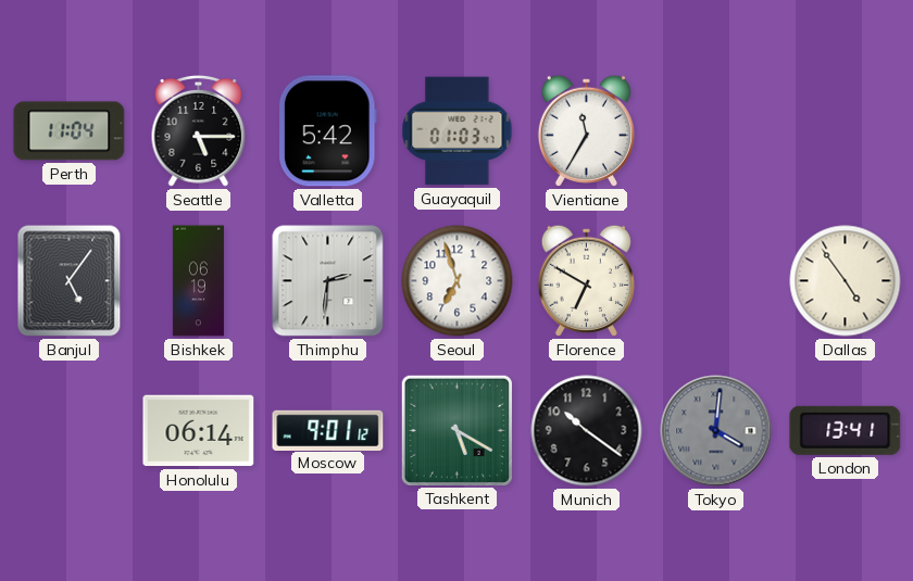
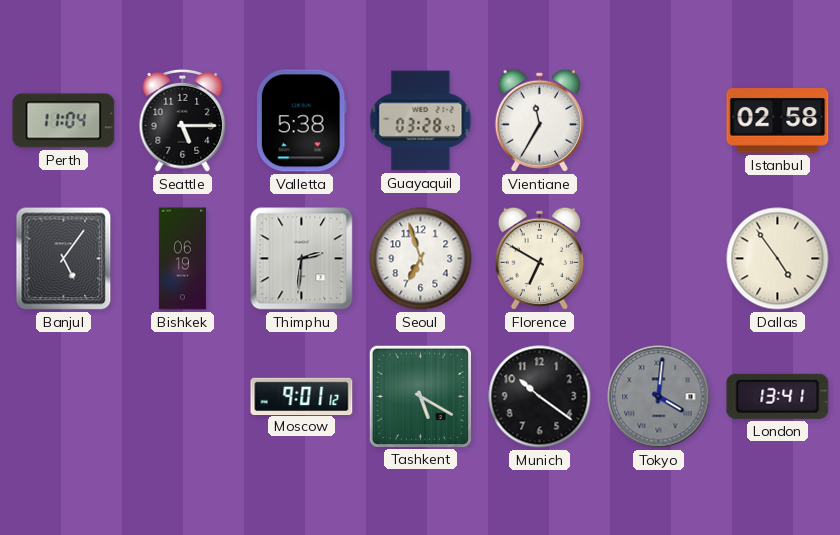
Valletta: 5:42 -> 5:38 (301, 121)
Guayaquil: 01:03 -> 03:28 (421, 121)
Istanbul: none -> 02:58 (778, 121)
Honolulu: 06:14 -> none (199, 431)
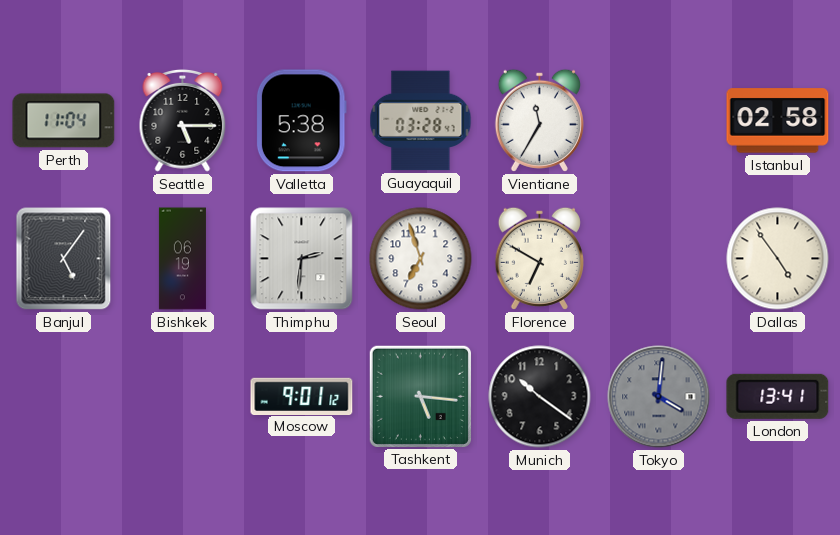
Tashkent: 5:20 -> 5:16 (420, 396)
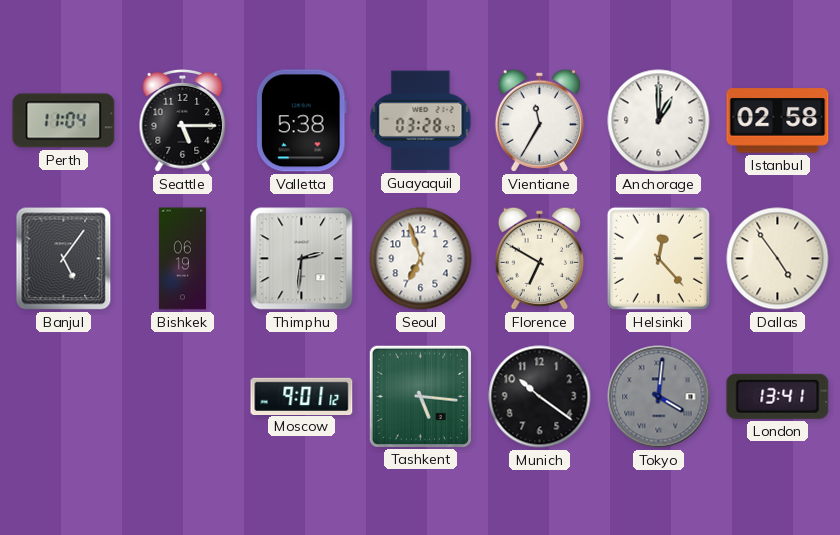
Anchorage: none -> 1:00 (659, 121)
Helsinki: none -> 12:23 (658, 258)
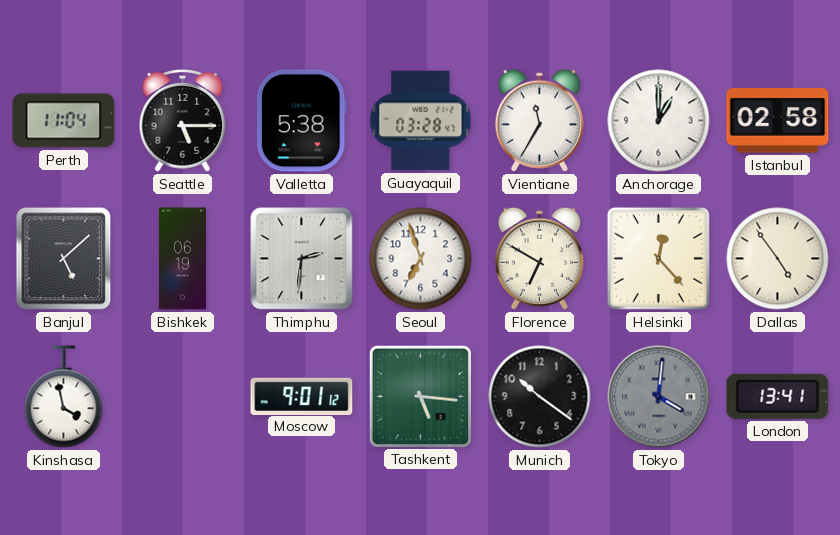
Banjul: 5:06 -> 5:08 (64, 259)
Kinshasa: none -> 3:58 (64, 397)
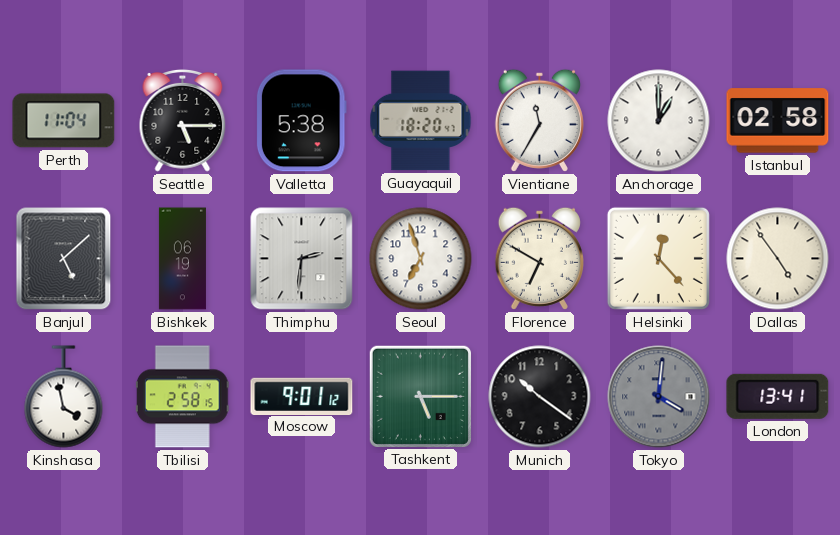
Guayaquil: 03:28 -> 18:20 (421, 121)
Tbilisi: none -> 2:58 (182, 397)
Tashkent: 5:16 -> 5:15 (420, 396)
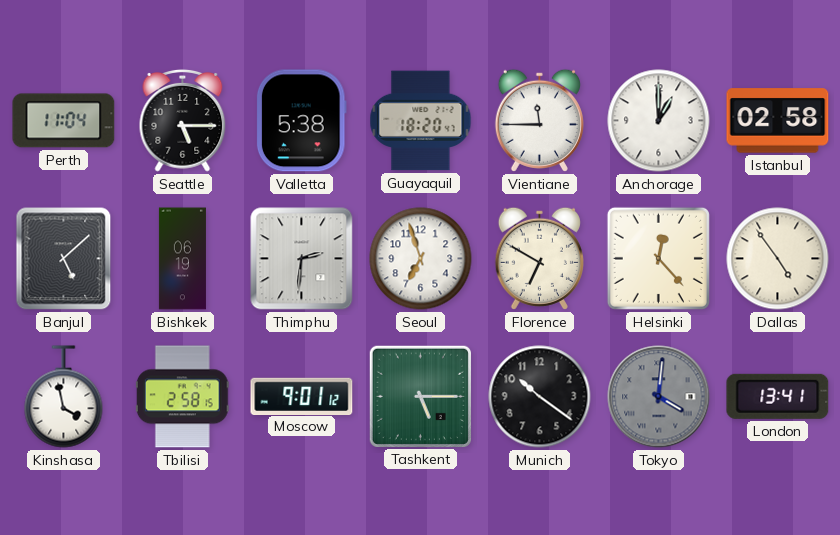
Vientiane: 11:35 -> 11:45 (539, 120)
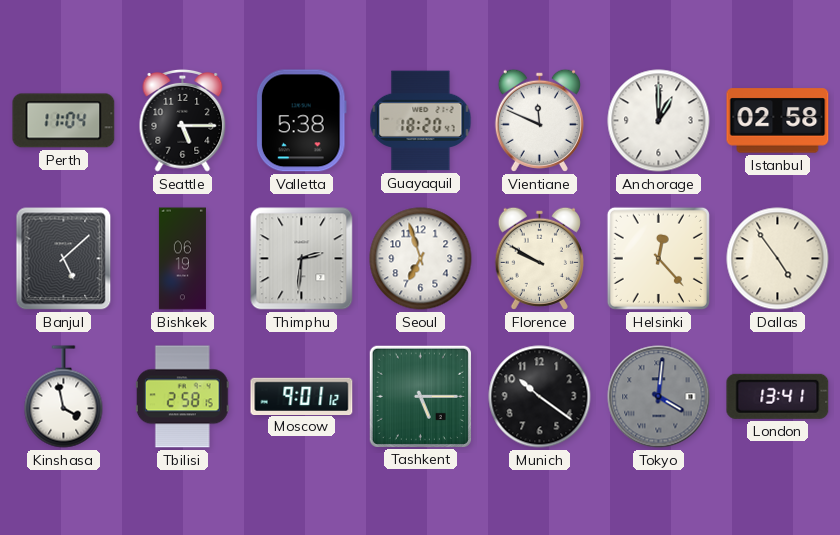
Vientiane: 11:45 -> 11:49 (539, 120)
Florence: 6:50 -> 9:50 (539, 258)
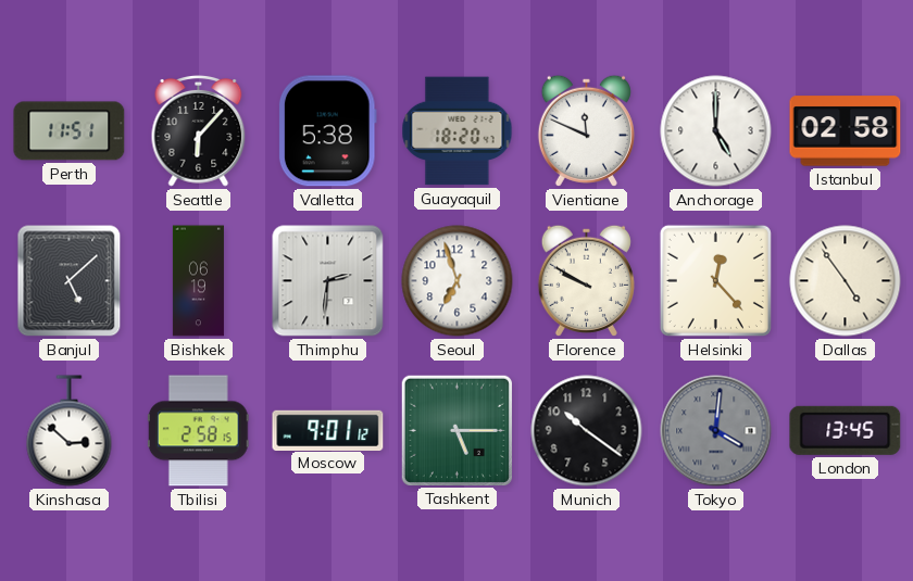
Perth: 11:04 -> 11:51 (70, 131)
Seattle: 5:15 -> 6:07 (199, 131)
Anchorage: 1:00 -> 5:00 (716, 131)
Kinshasa: 3:58 -> 2:52 (70, 431)
London: 13:41 -> 13:45 (846, 430)
